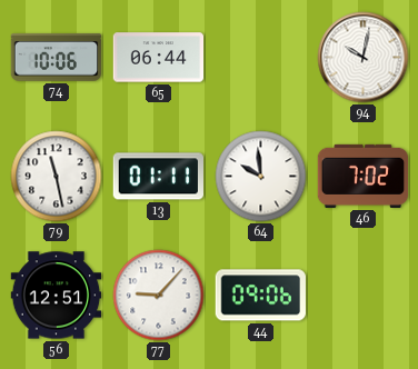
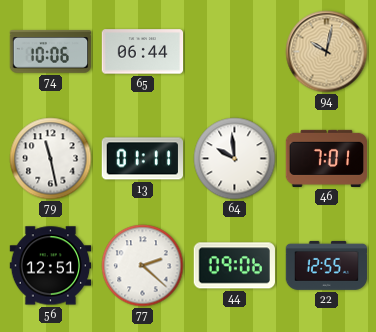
94 dial: white -> champagne (327, 52)
46: 7:02 -> 7:01 (327, 158)
77: 9:07 -> 2:22 (143, 266)
22: none -> 12:55 (327, 265)
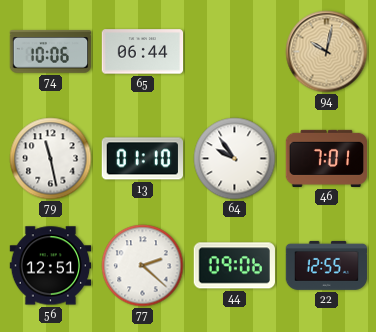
13: 01:11 -> 01:10 (142, 159)
64: 9:59 -> 9:54 (235, 159)
